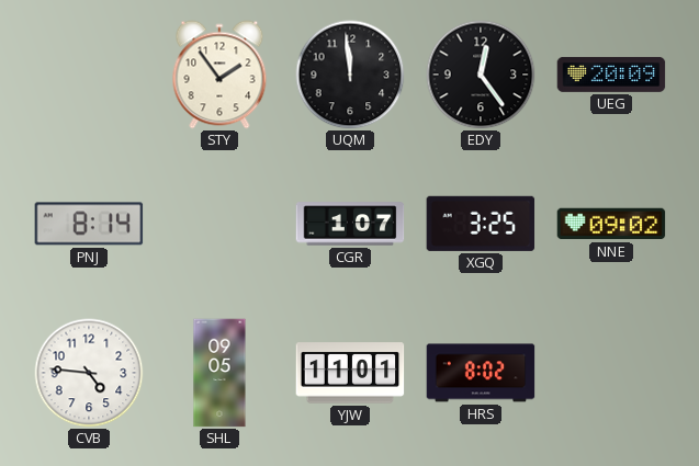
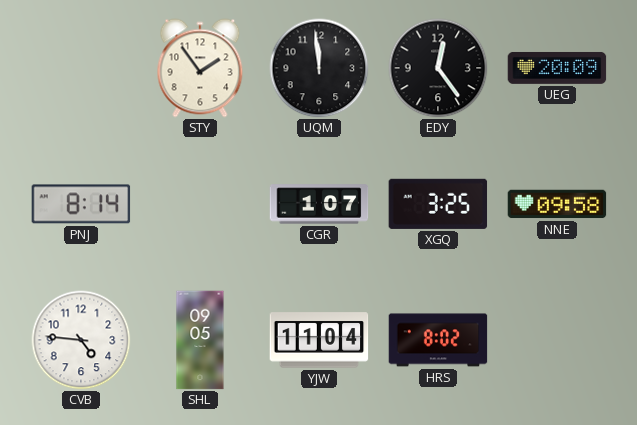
NNE: 09:02 -> 09:58 (557, 204)
YJW: 11:01 -> 11:04 (319, 340)
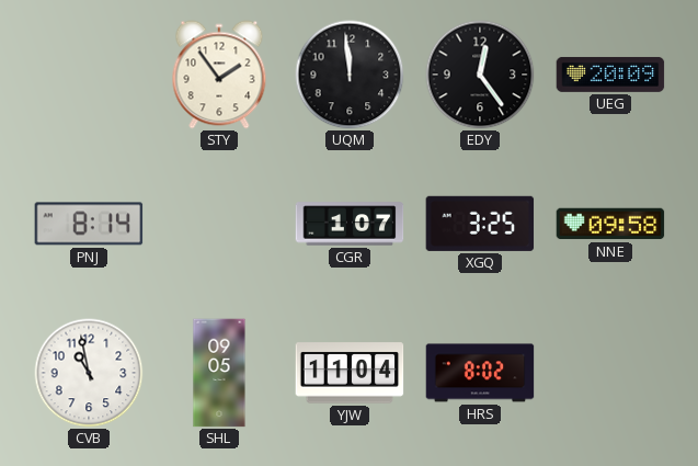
CVB: 4:46 -> 10:58 (89, 373)
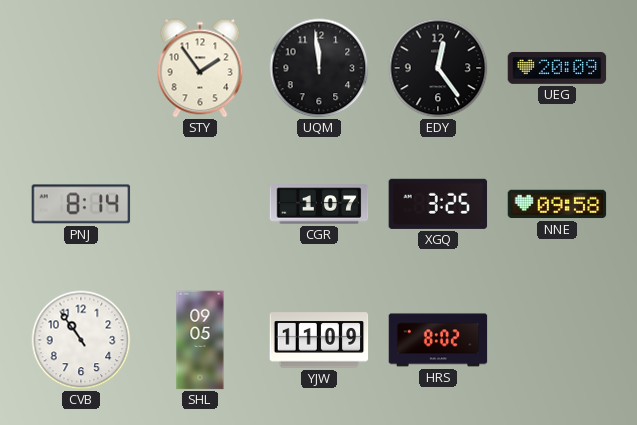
CVB: 10:58 -> 10:54 (81, 340)
YJW: 11:04 -> 11:09 (319, 340)
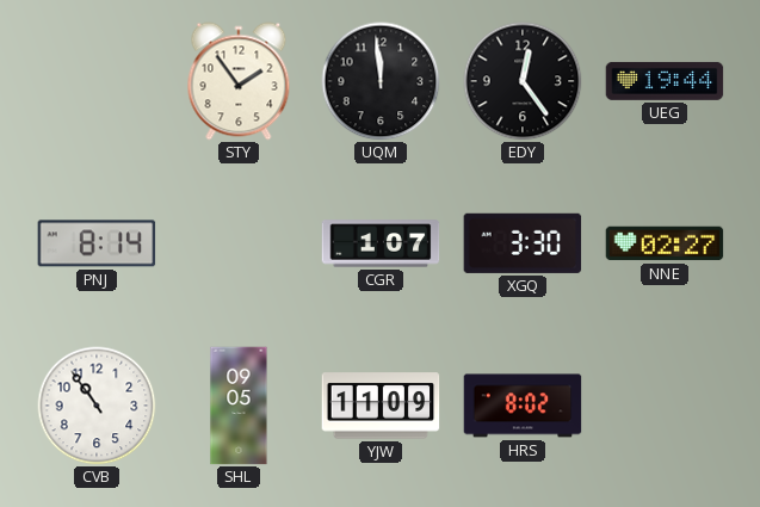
UEG: 20:09 -> 19:44 (665, 81)
XGQ: 3:25 -> 3:30 (523, 243)
NNE: 09:58 -> 02:27 (665, 243)
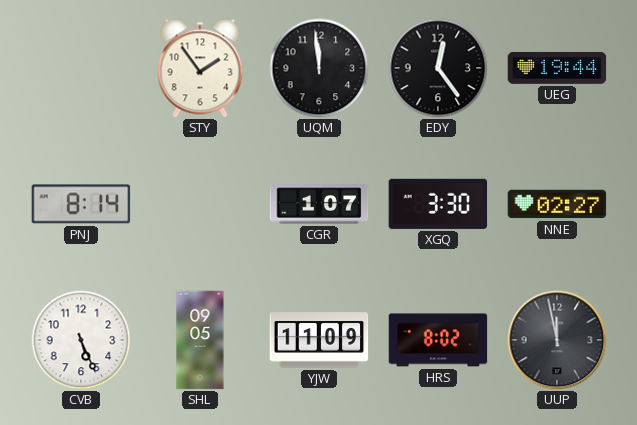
CVB: 10:54 -> 5:26 (81, 340)
UUP: none -> 11:58 (557, 340)
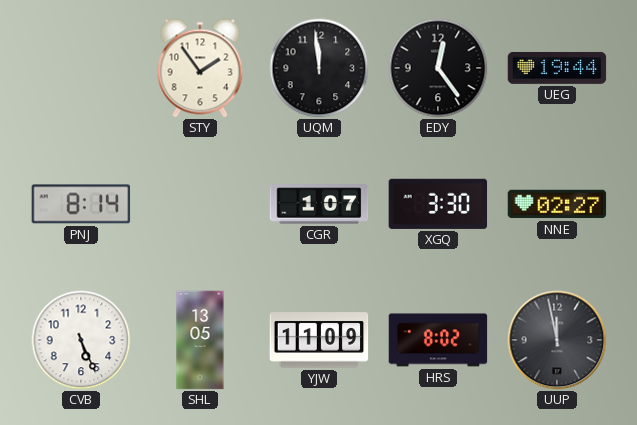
SHL: 09:05 -> 13:05 (200, 340)
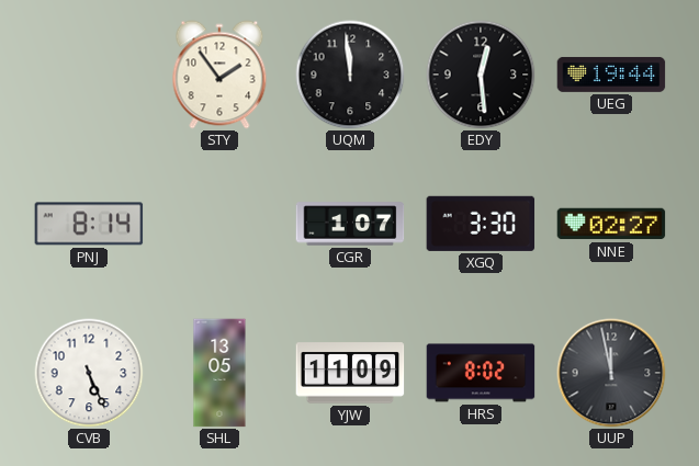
EDY: 12:24 -> 12:29 (481, 75)
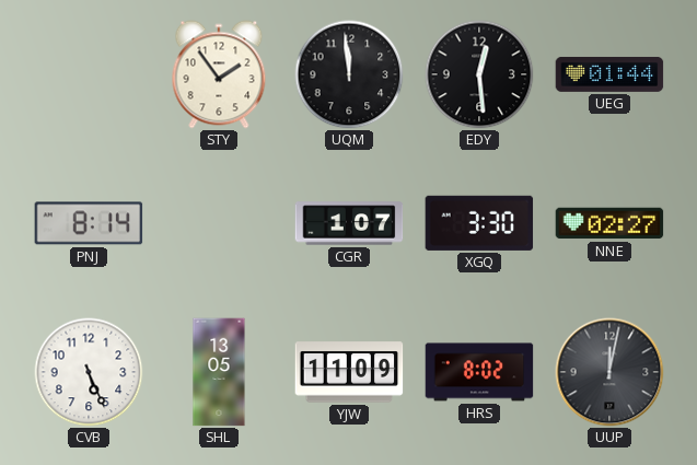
UEG: 19:44 -> 01:44 (609, 74)
UUP: 11:58 -> 12:02 (609, 372)
